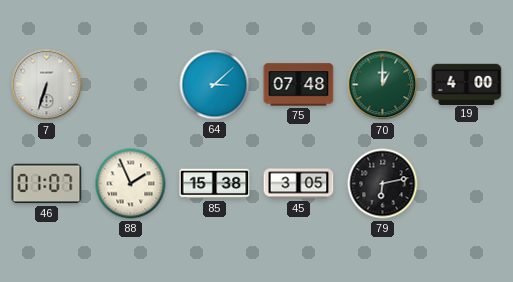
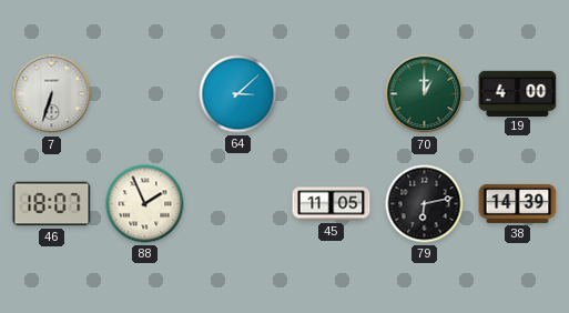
75: 07:48 -> none (299, 85)
46: 01:07 -> 18:07 (52, 204)
85: 15:38 -> none (215, 184)
45: 3:05 -> 11:05 (332, 204)
38: none -> 14:39 (518, 203)
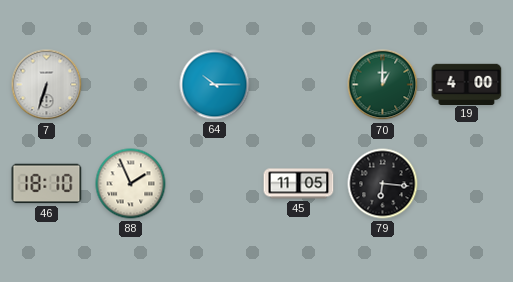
64: 3:08 -> 10:15 (215, 85)
46: 18:07 -> 18:10 (47, 184)
79: 6:13 -> 6:16 (383, 184)
38: 14:39 -> none (518, 203)
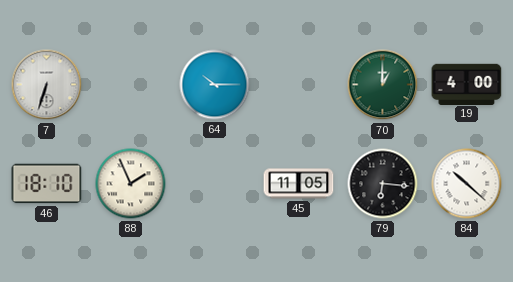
84: none -> 10:22 (467, 184)
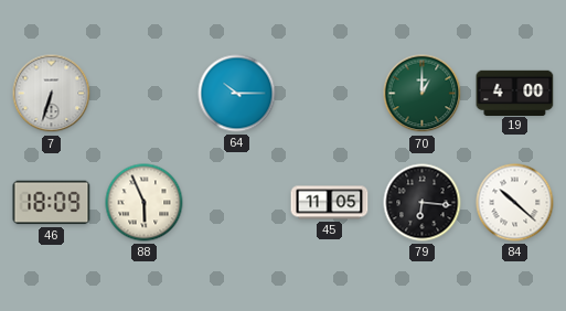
46: 18:10 -> 18:09 (52, 203)
88: 1:56 -> 5:56 (145, 203)
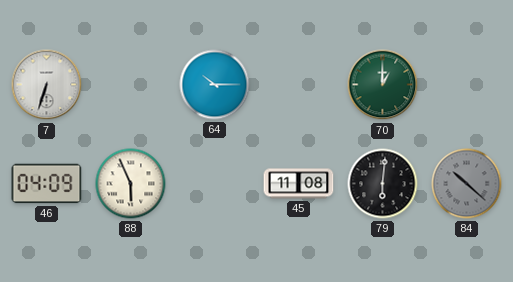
19: 4:00 -> none (515, 93)
46: 18:09 -> 04:09 (47, 184)
45: 11:05 -> 11:08 (299, 184)
79: 6:16 -> 6:01 (383, 184)
84 dial: white -> grey (467, 184)
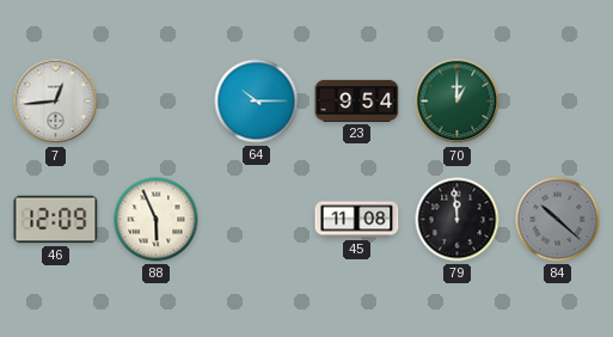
7: 6:33 -> 12:44 (56, 102)
23: none -> 9:54 (357, 100)
46: 04:09 -> 12:09 (56, 220)
79: 6:01 -> 11:59 (458, 220)
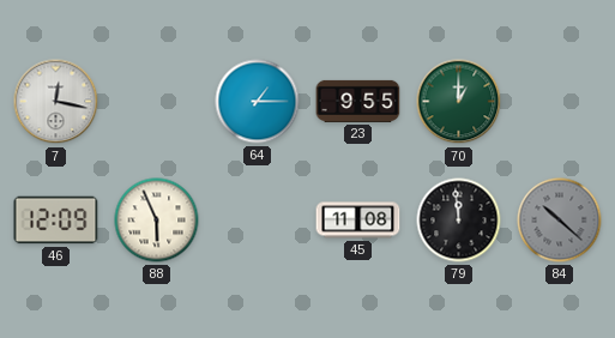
7: 12:44 -> 12:17 (56, 102)
64: 10:15 -> 1:15 (258, 102)
23: 9:54 -> 9:55 (358, 101)
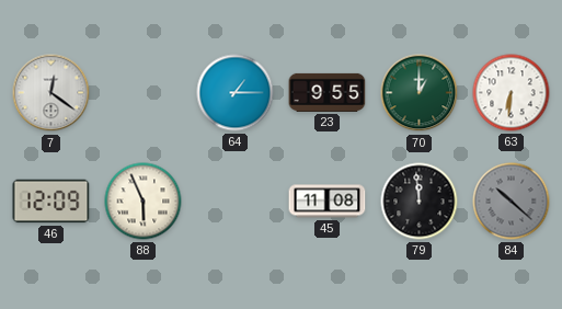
7: 12:17 -> 12:21 (51, 93)
63: none -> 6:31 (512, 93)
